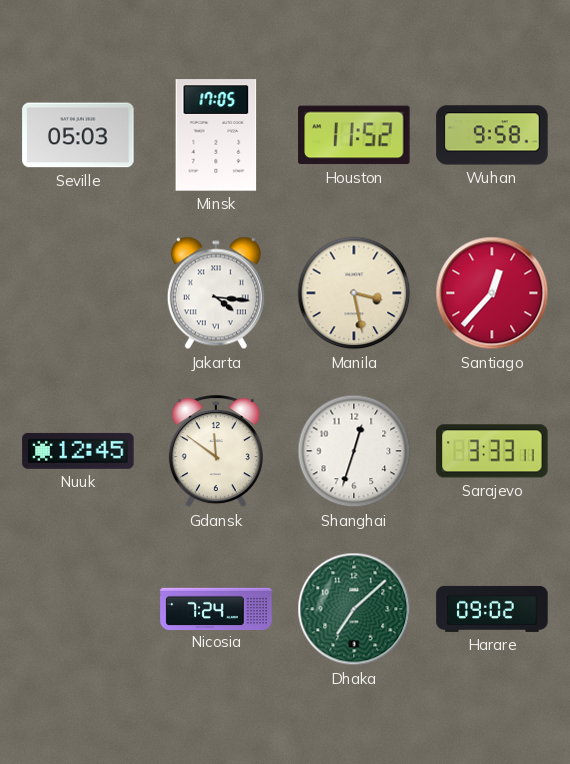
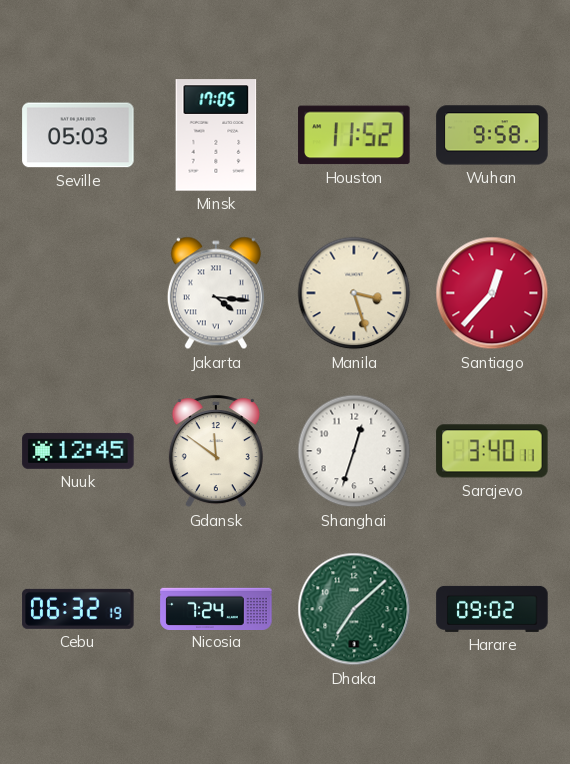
Manila: 3:28 -> 3:27 (354, 293)
Sarajevo: 3:33 -> 3:40 (492, 451)
Cebu: none -> 06:32 (78, 609)
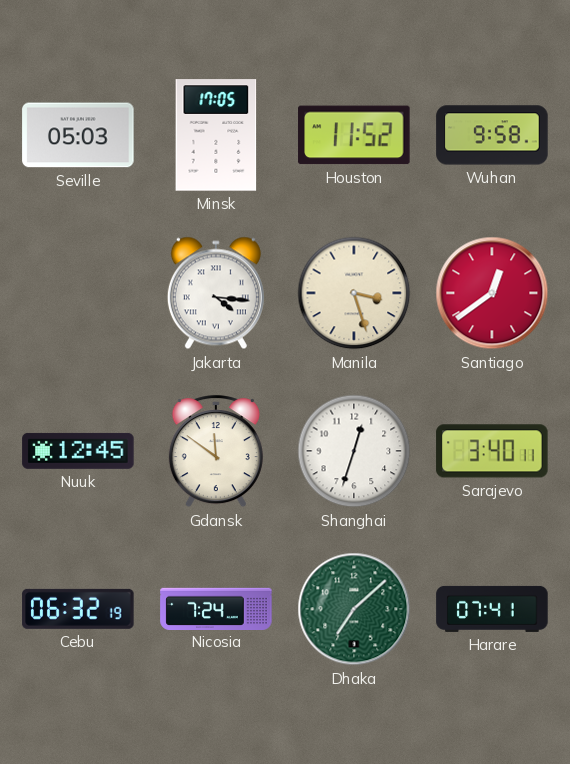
Santiago: 12:37 -> 12:39 (492, 293)
Harare: 09:02 -> 07:41 (492, 609)
